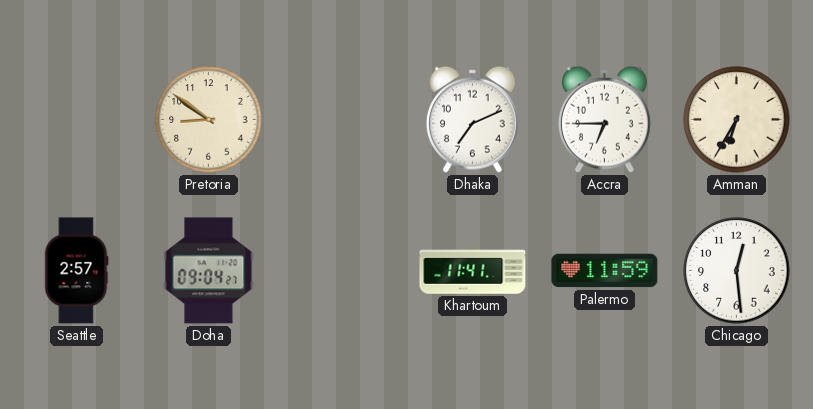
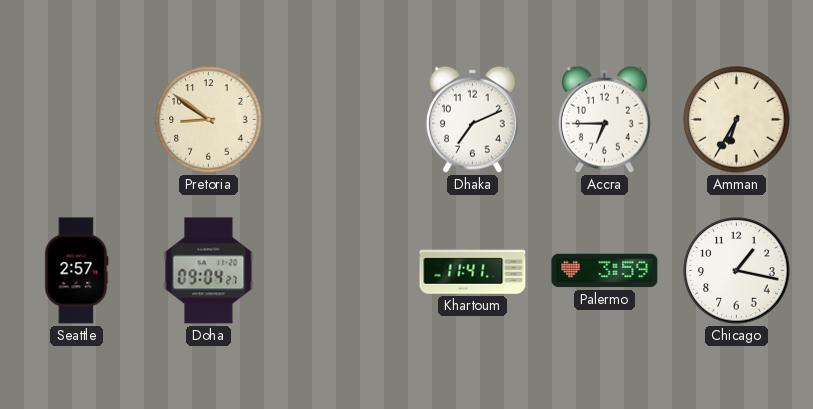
Palermo: 11:59 -> 3:59 (605, 271)
Chicago: 12:29 -> 1:17 (737, 271)
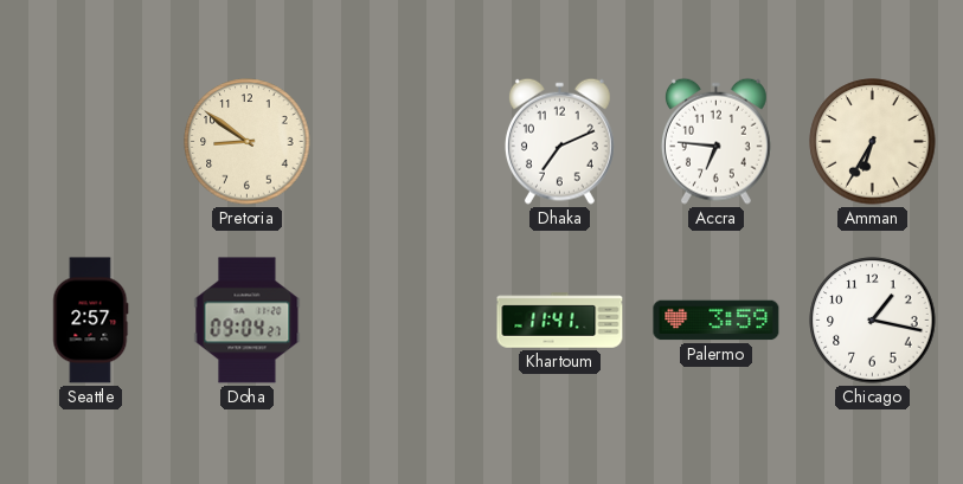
Accra: 6:45 -> 6:46 (715, 141)
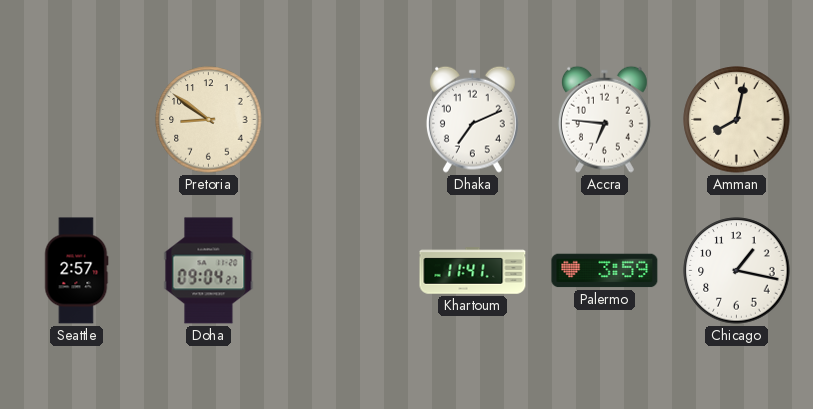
Amman: 6:35 -> 8:02 (737, 120)
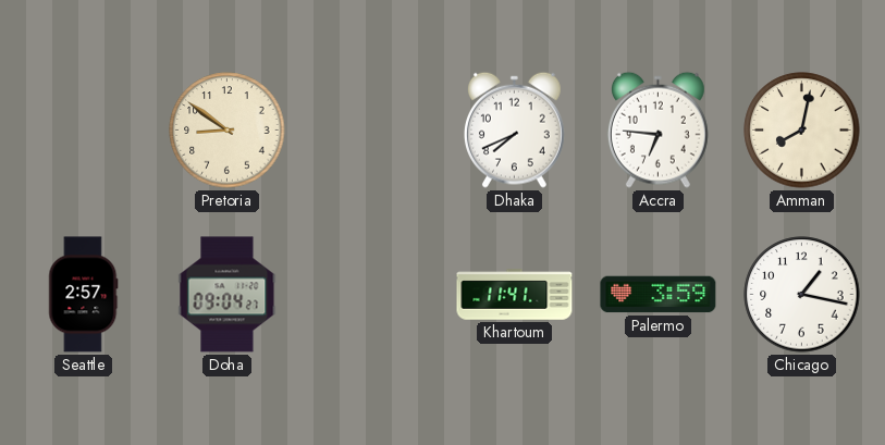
Dhaka: 7:11 -> 7:41 (514, 129)
